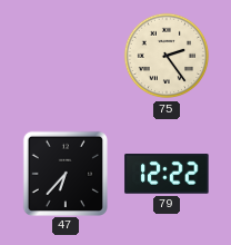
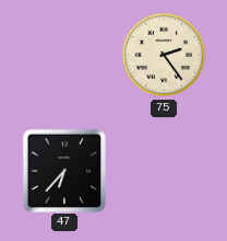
79: 12:22 -> none (167, 174)
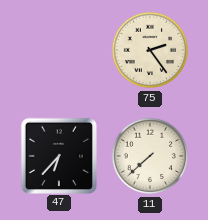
11: none -> 7:38 (150, 156)
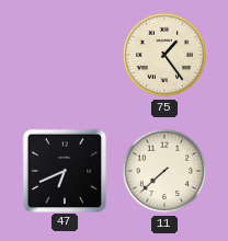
75: 2:24 -> 1:24 (164, 55)
47: 6:37 -> 6:41 (65, 170)
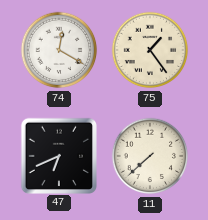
74: none -> 12:20 (59, 50)
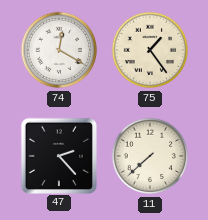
47: 6:41 -> 2:23 (59, 155)
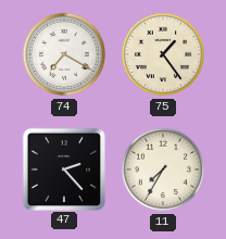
74: 12:20 -> 7:20 (64, 54)
11: 7:38 -> 7:35 (163, 169)
